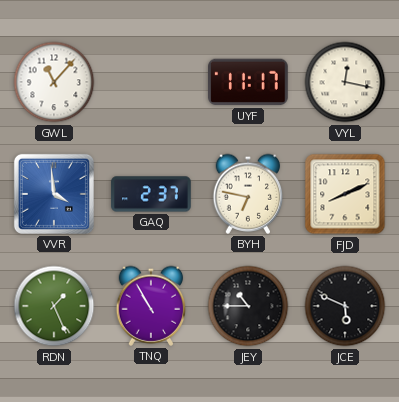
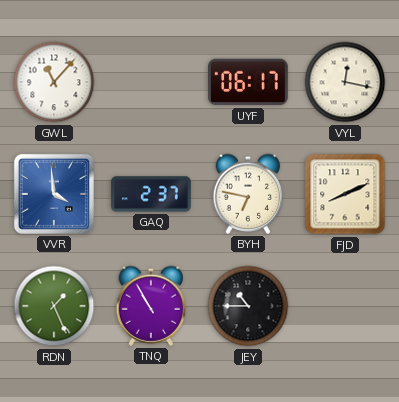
UYF: 11:17 -> 06:17 (249, 82)
JCE: 5:49 -> none (345, 306)
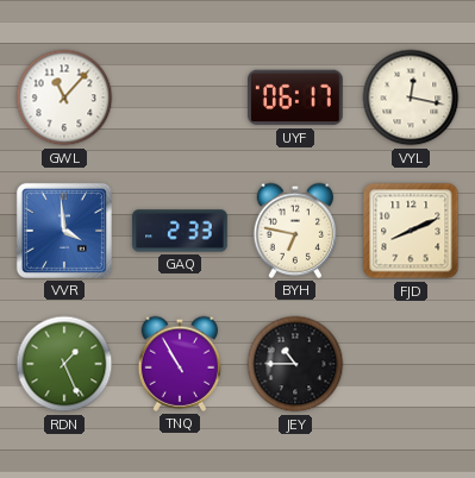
GAQ: 2:37 -> 2:33 (180, 231)
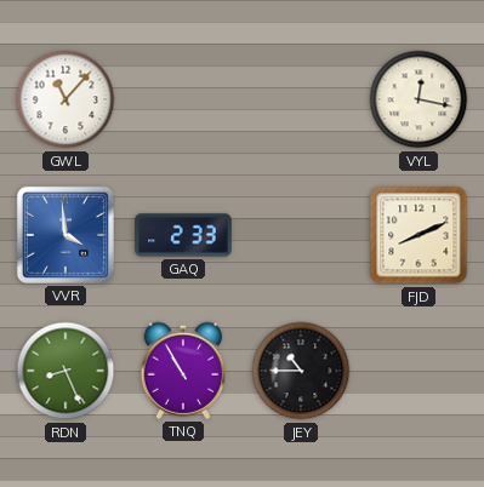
UYF: 06:17 -> none (296, 98)
BYH: 6:47 -> none (295, 231)
RDN: 1:26 -> 8:26 (66, 371)
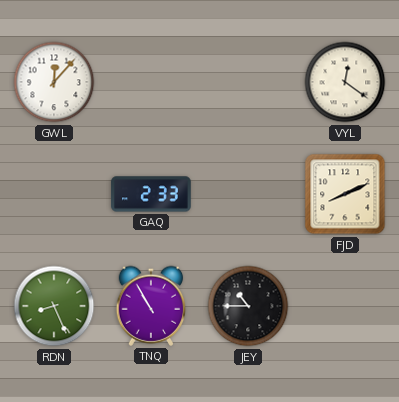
GWL: 11:07 -> 12:07 (54, 82)
VYL: 12:17 -> 12:21 (345, 82)
VVR: 3:59 -> none (66, 235)
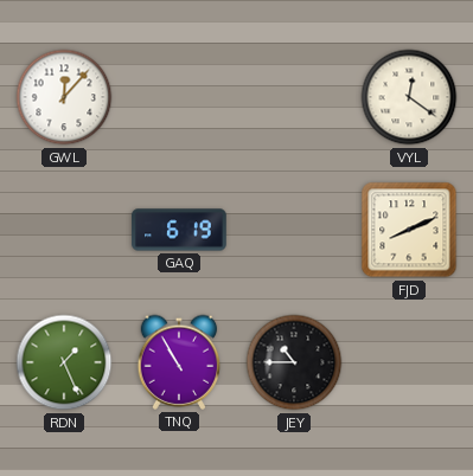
GAQ: 2:33 -> 6:19 (179, 230)
RDN: 8:26 -> 1:26 (64, 362)
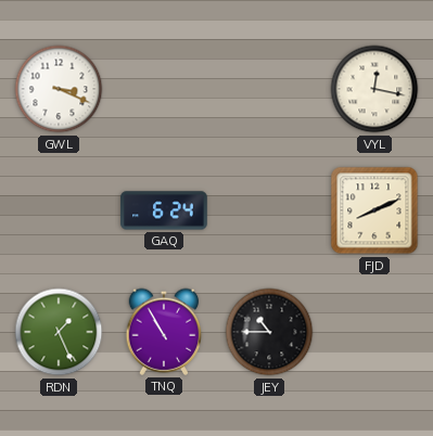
GWL: 12:07 -> 3:19 (59, 89)
VYL: 12:21 -> 12:17 (374, 89)
GAQ: 6:19 -> 6:24 (164, 210)
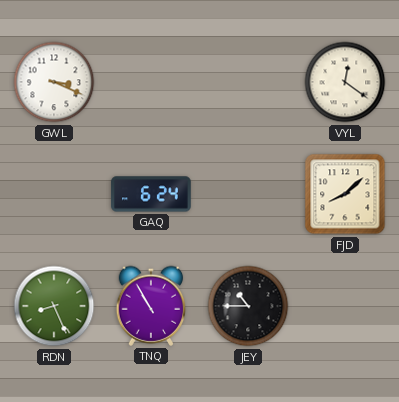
VYL: 12:17 -> 12:21 (345, 82)
FJD: 8:11 -> 8:08 (345, 194)
RDN: 1:26 -> 8:26 (54, 306)
